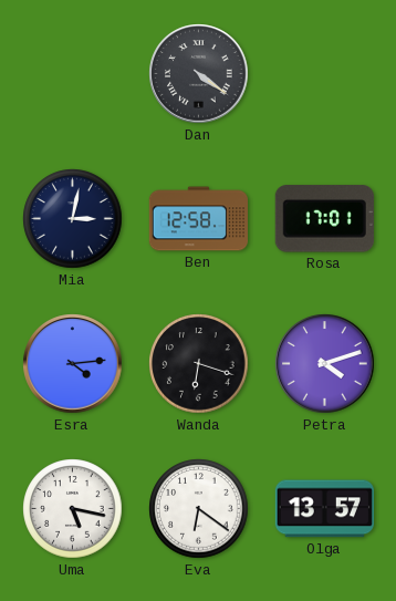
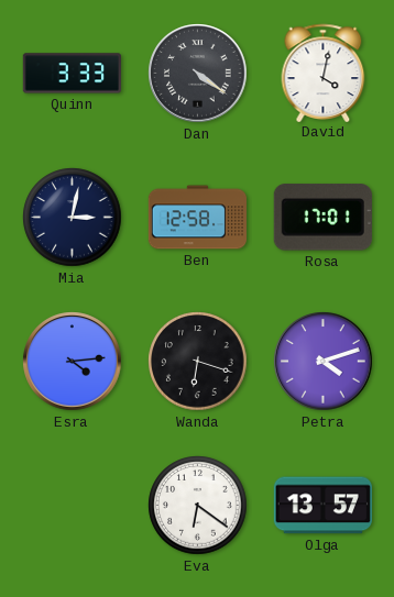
Quinn: none -> 3:33 (72, 74)
David: none -> 4:02 (324, 73)
Uma: 5:17 -> none (73, 509)
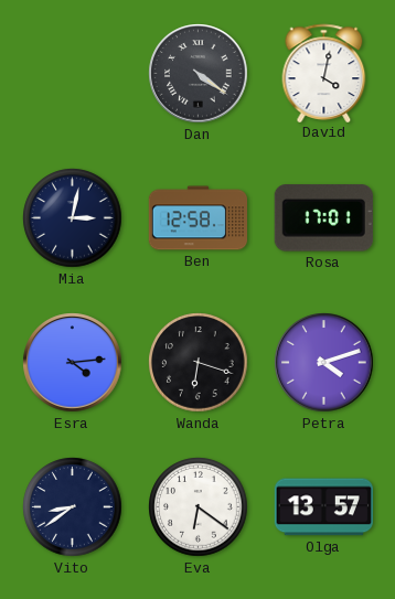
Quinn: 3:33 -> none (72, 74)
Vito: none -> 8:39 (73, 507)
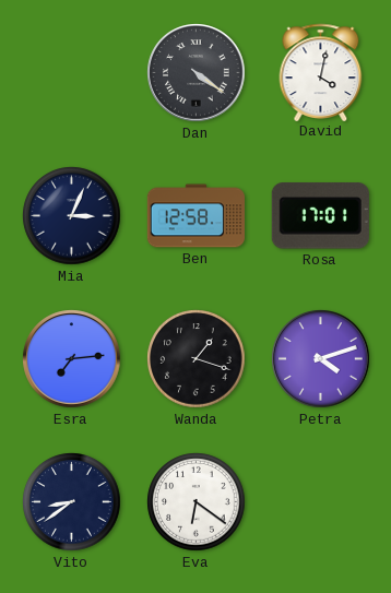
Mia: 3:02 -> 3:04 (72, 216)
Esra: 4:14 -> 7:14 (72, 359)
Wanda: 6:18 -> 1:18 (197, 359)
Olga: 13:57 -> none (323, 507)
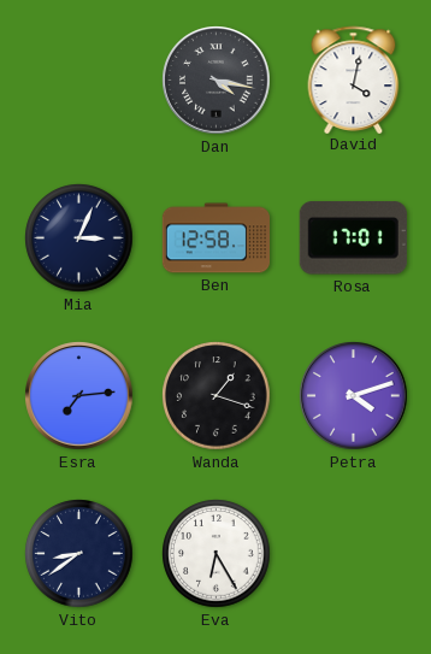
Dan: 4:21 -> 4:17 (217, 81)
Eva: 6:21 -> 6:25 (217, 554)
